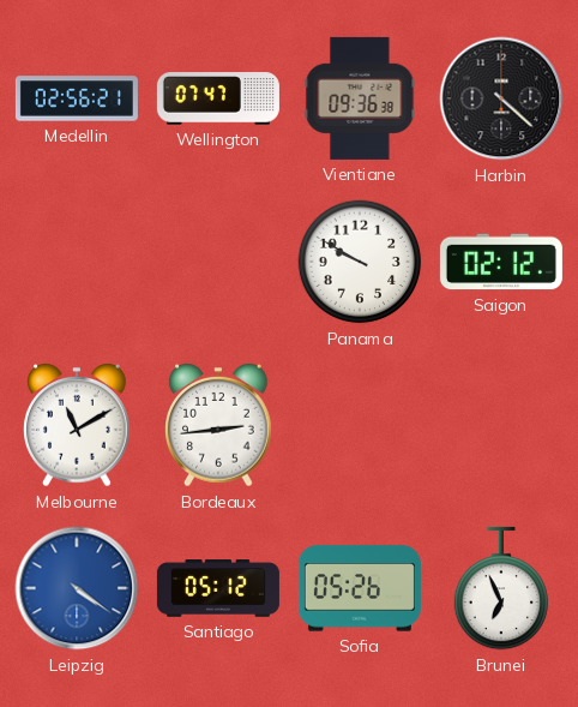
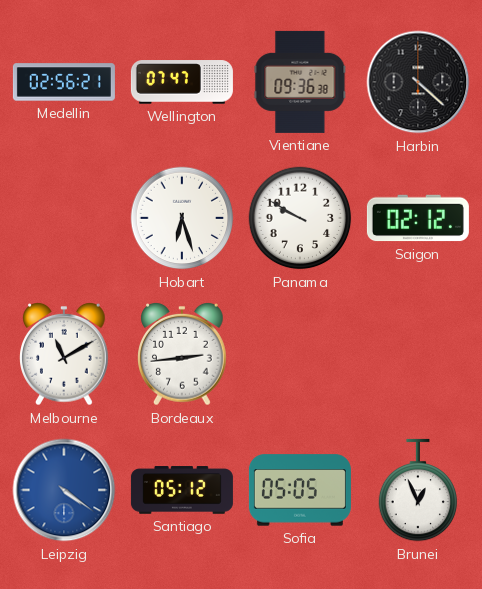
Hobart: none -> 6:27 (182, 218)
Sofia: 05:26 -> 05:05 (300, 490)
Brunei: 6:56 -> 12:56 (418, 490)
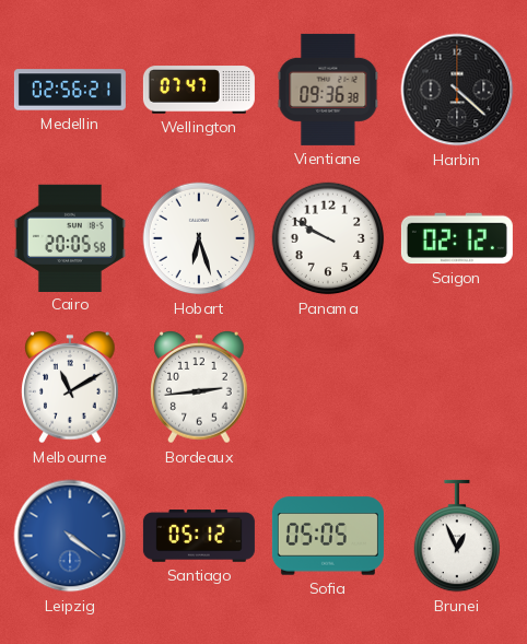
Cairo: none -> 20:05 (70, 237)
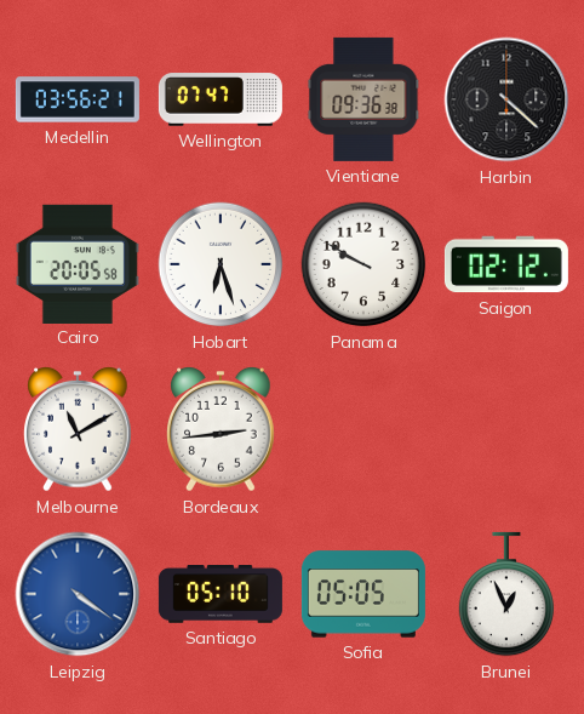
Medellin: 02:56 -> 03:56 (78, 99)
Santiago: 05:12 -> 05:10 (221, 594)
